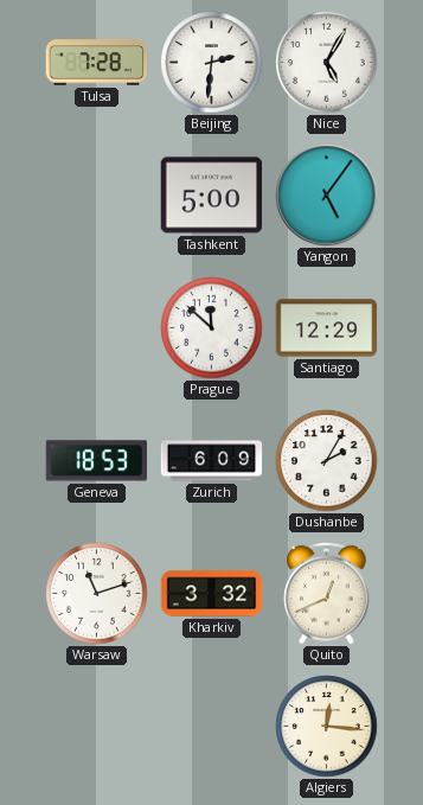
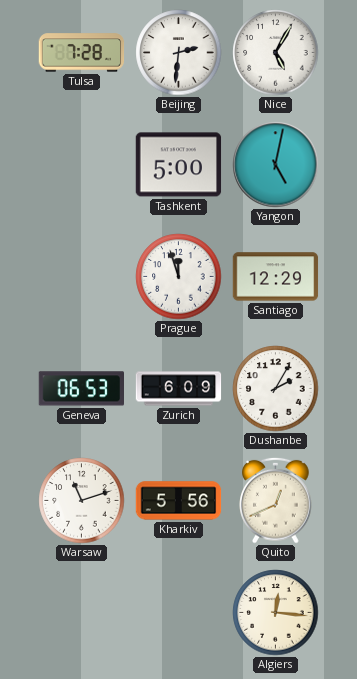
Yangon: 5:06 -> 5:02 (276, 165)
Prague: 11:52 -> 11:57 (179, 277)
Geneva: 18:53 -> 06:53 (82, 389)
Kharkiv: 3:32 -> 5:56 (179, 501)
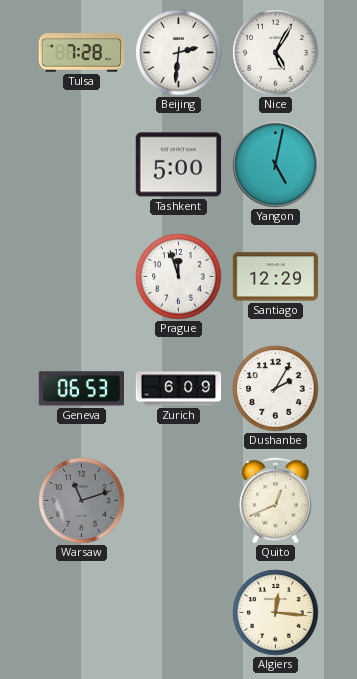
Warsaw dial: white -> grey (82, 501)
Kharkiv: 5:56 -> none (179, 501)
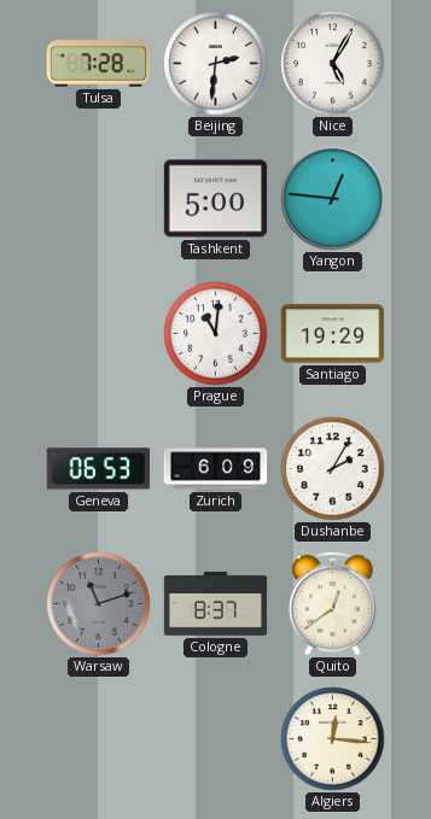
Yangon: 5:02 -> 12:46 (333, 199)
Prague: 11:57 -> 11:01 (216, 334)
Santiago: 12:29 -> 19:29 (333, 334)
Cologne: none -> 8:37 (216, 604)
Quito: 12:41 -> 12:39 (333, 603)
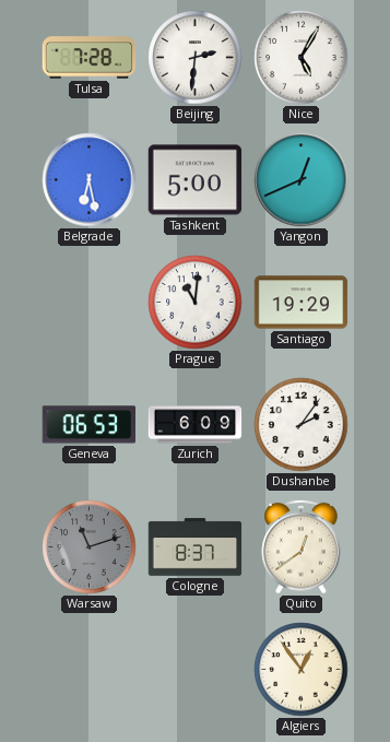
Belgrade: none -> 6:28 (90, 180)
Yangon: 12:46 -> 12:41 (302, 180)
Dushanbe: 2:05 -> 2:06 (302, 425)
Algiers: 12:16 -> 12:54 (302, 670)
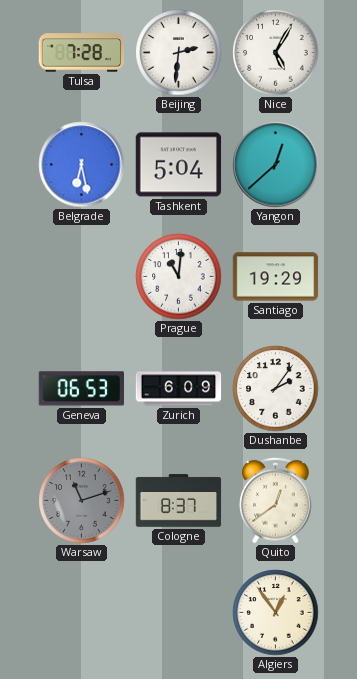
Tashkent: 5:00 -> 5:04 (179, 165)
Yangon: 12:41 -> 12:38 (276, 165)
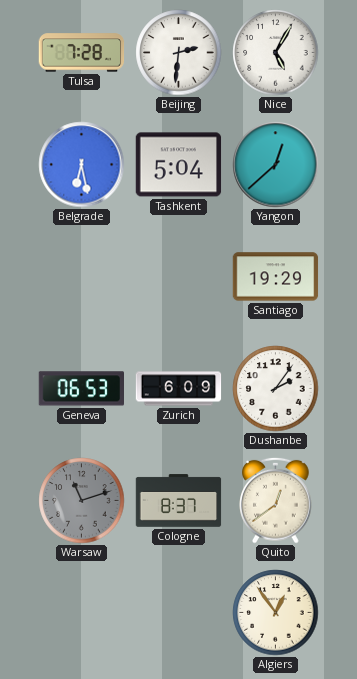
Prague: 11:01 -> none (179, 277)
